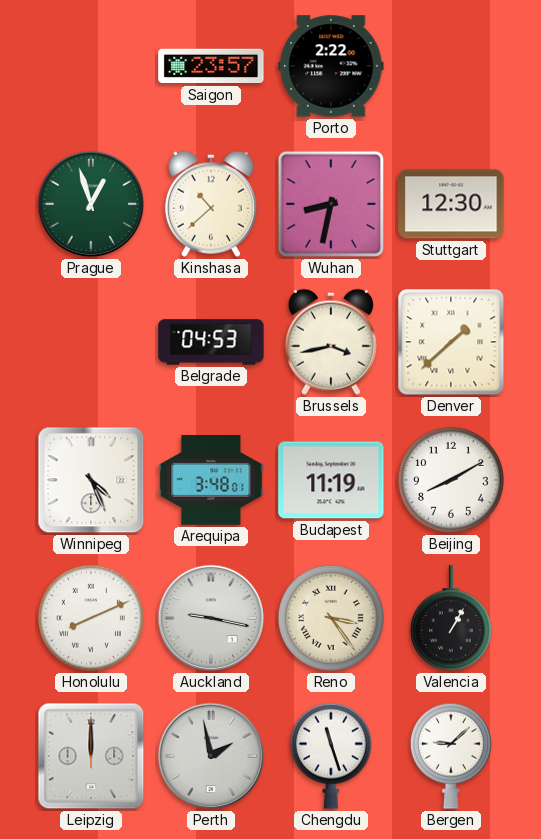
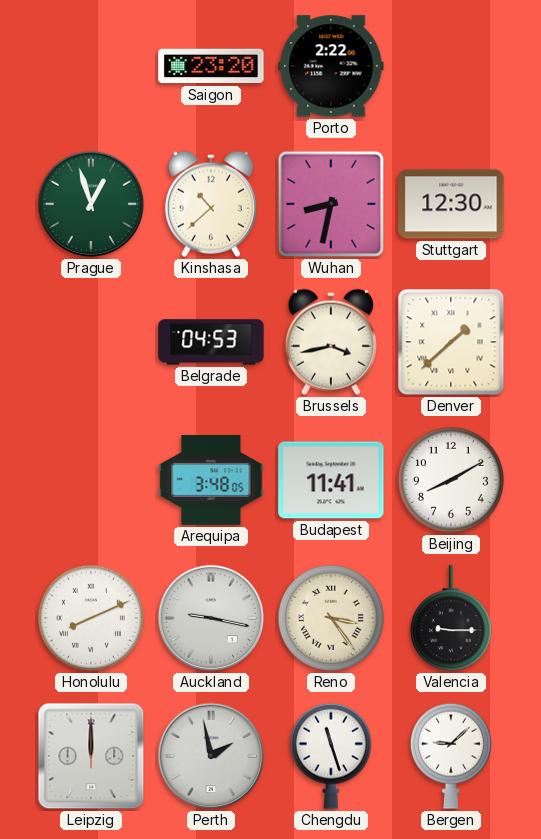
Saigon: 23:57 -> 23:20 (211, 66)
Winnipeg: 4:26 -> none (91, 480)
Arequipa: 3:48:01 -> 3:48:05 (211, 480)
Budapest: 11:19 -> 11:41 (331, 480)
Valencia: 1:05 -> 9:15 (451, 619)
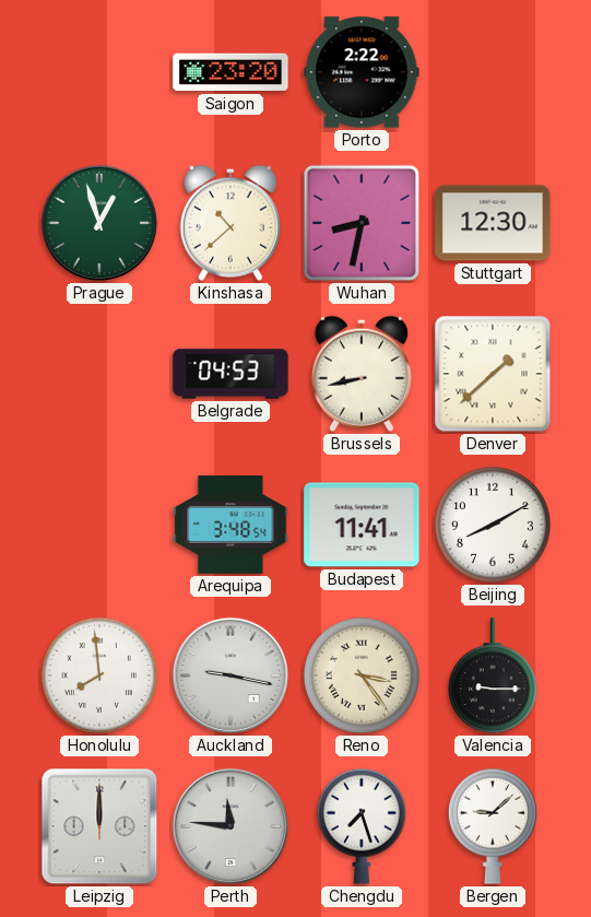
Brussels: 3:43 -> 8:43 (362, 374)
Arequipa: 3:48:05 -> 3:48:54 (231, 525)
Honolulu: 8:11 -> 7:59 (99, 675)
Perth: 1:58 -> 11:46 (231, 826)
Chengdu: 11:27 -> 7:27 (362, 826)
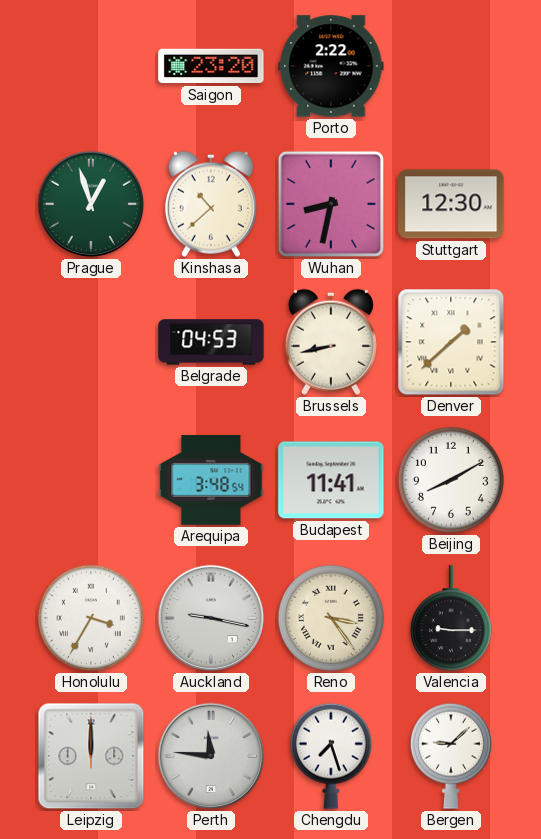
Honolulu: 7:59 -> 3:35 (91, 618)
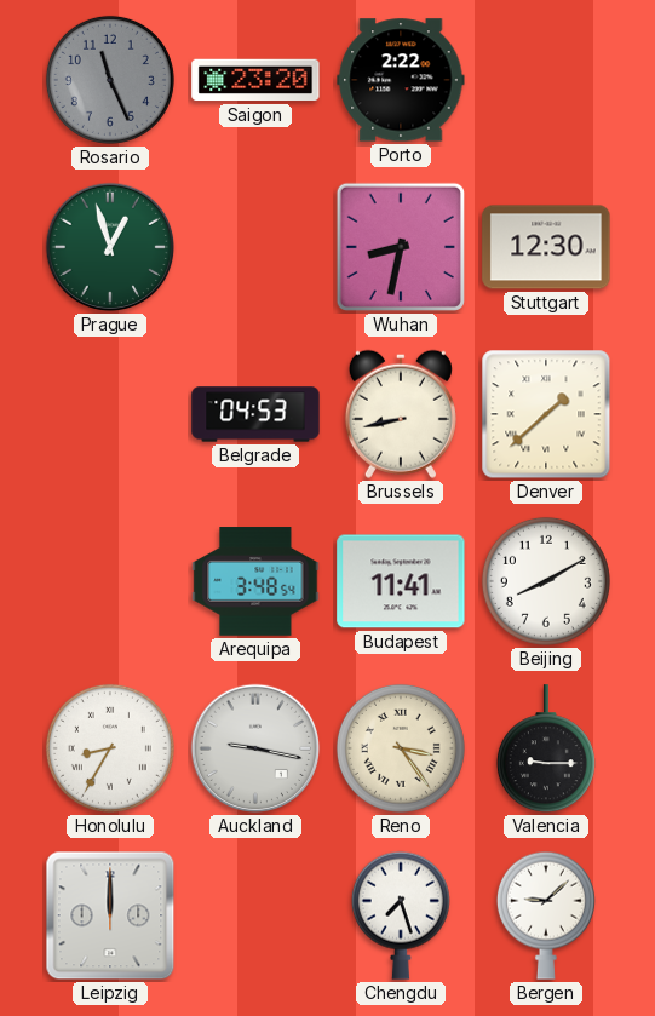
Rosario: none -> 11:26 (110, 80)
Kinshasa: 10:38 -> none (211, 204)
Honolulu: 3:35 -> 8:35 (110, 748)
Perth: 11:46 -> none (211, 756)
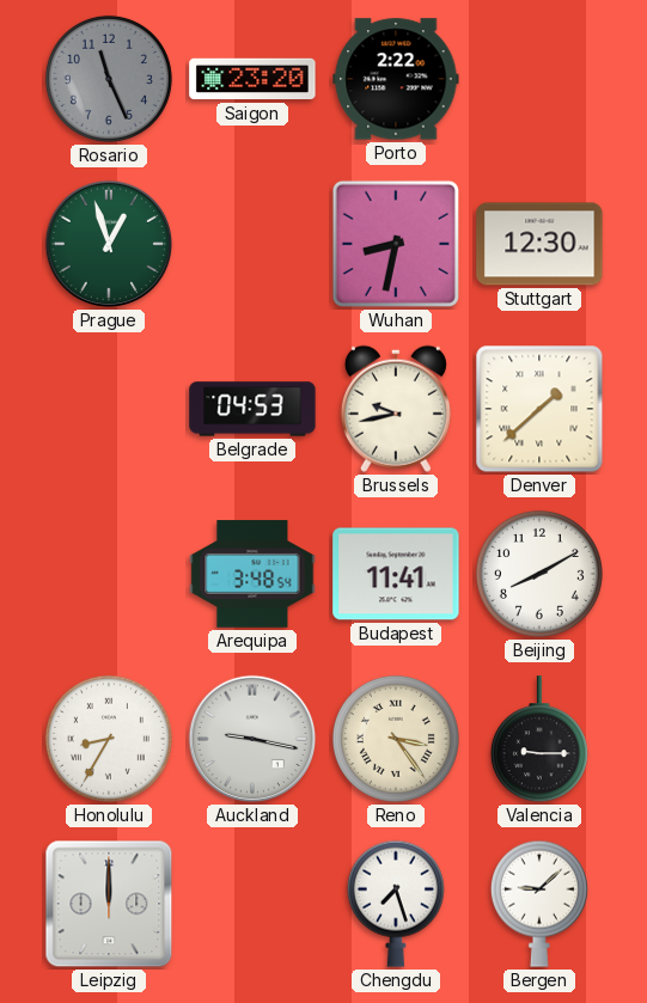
Brussels: 8:43 -> 9:43 (396, 409)
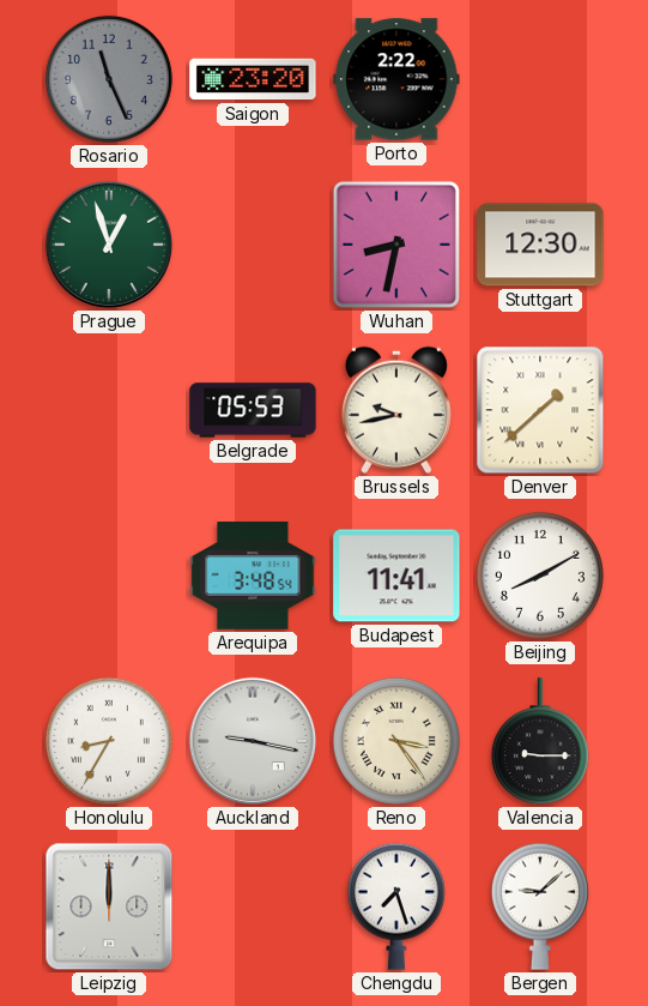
Belgrade: 04:53 -> 05:53 (253, 410)
